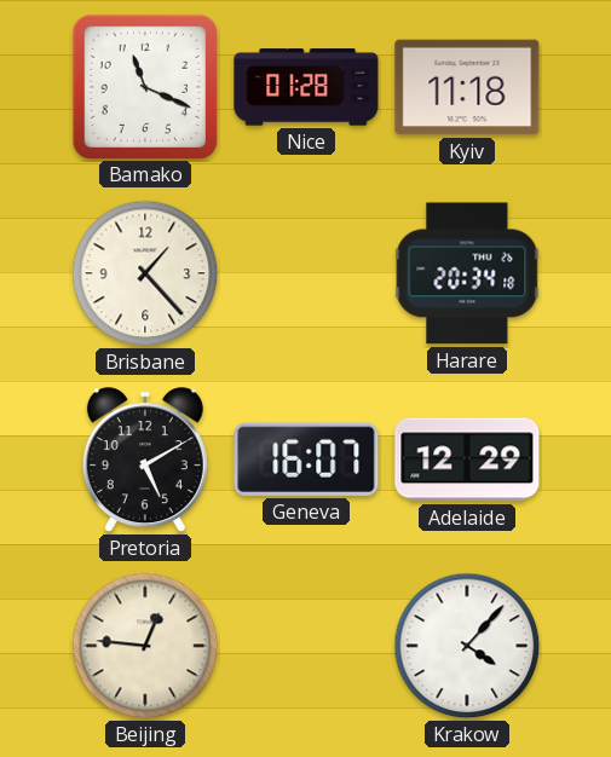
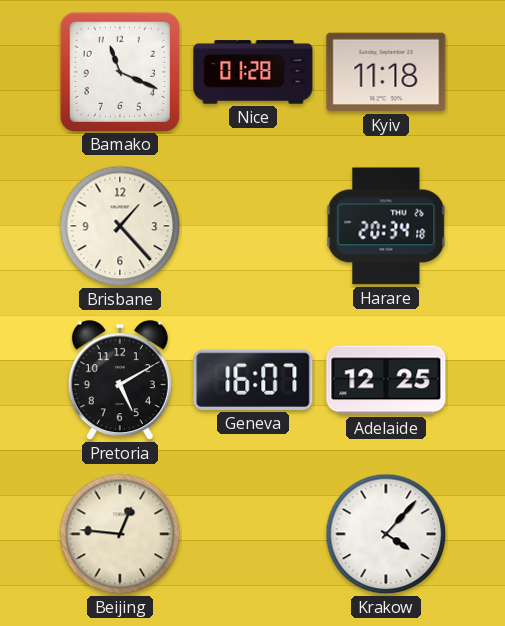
Adelaide: 12:29 -> 12:25 (386, 380)
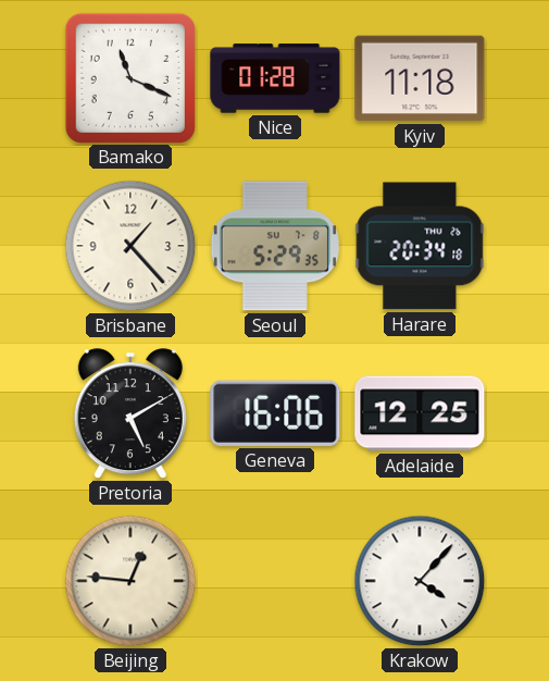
Seoul: none -> 5:29 (275, 246)
Geneva: 16:07 -> 16:06 (275, 413)
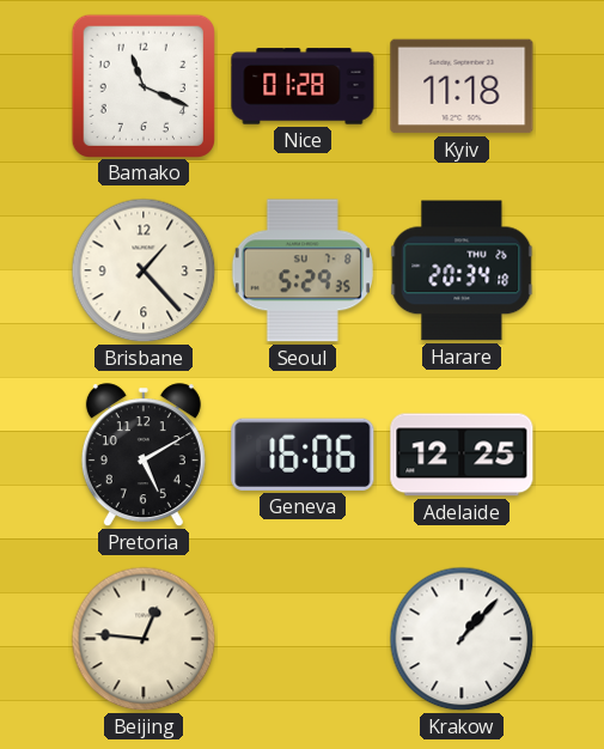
Krakow: 4:07 -> 1:07 (462, 639)
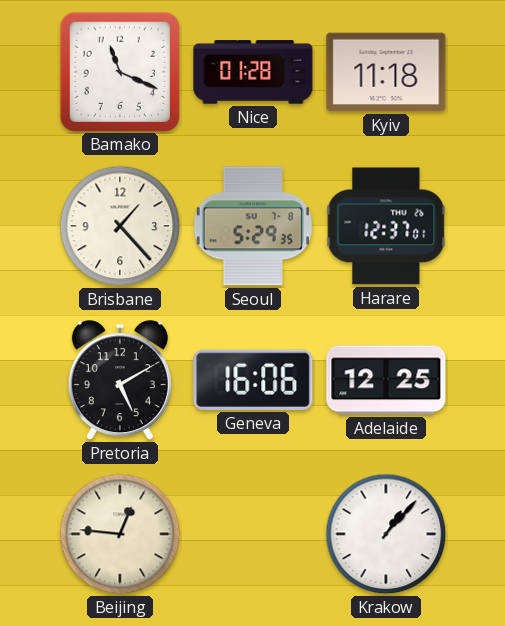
Harare: 20:34 -> 12:37 (386, 226)
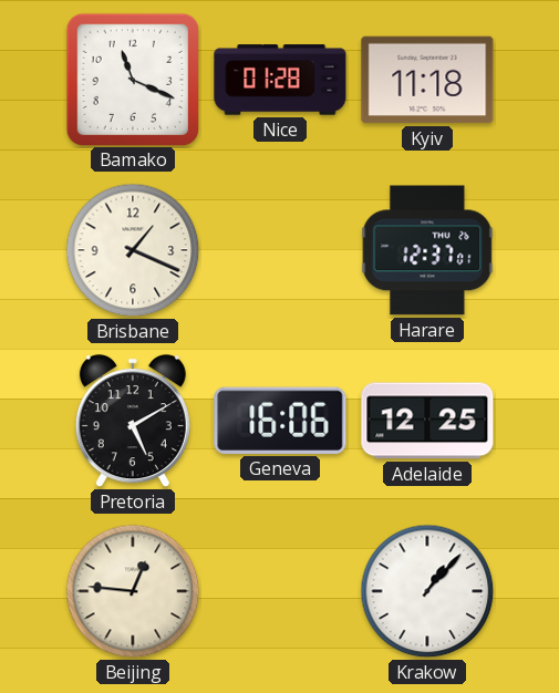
Brisbane: 1:23 -> 1:19 (133, 250)
Seoul: 5:29 -> none (253, 226)
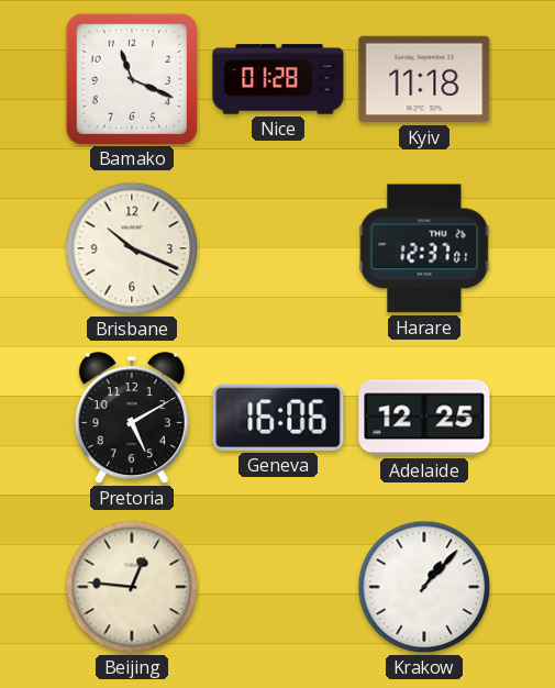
Brisbane: 1:19 -> 10:19 (132, 248)
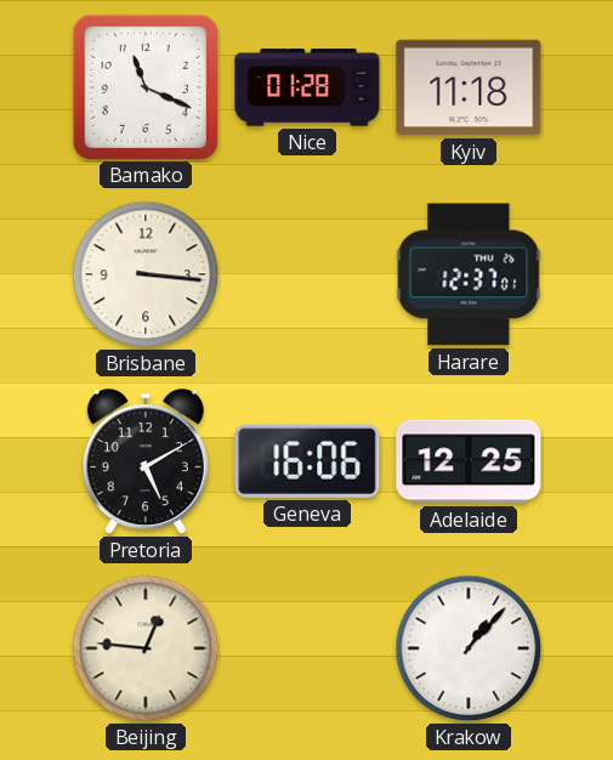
Brisbane: 10:19 -> 3:16 (146, 274)
